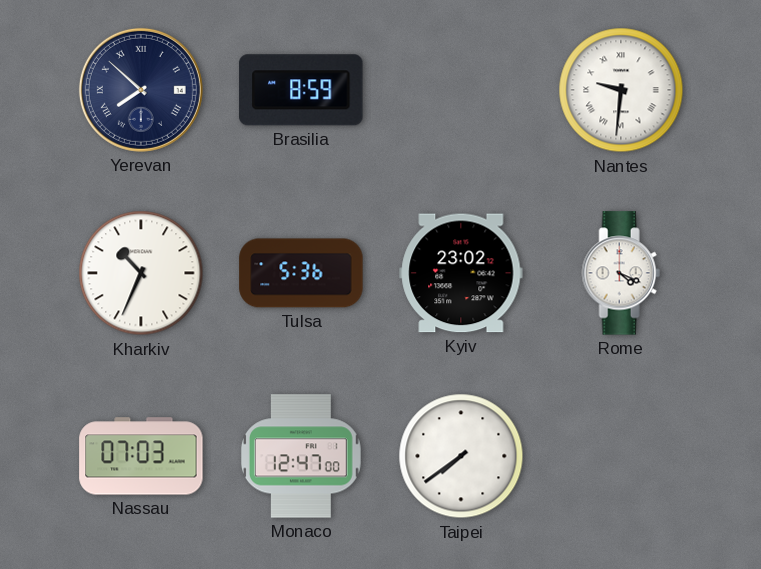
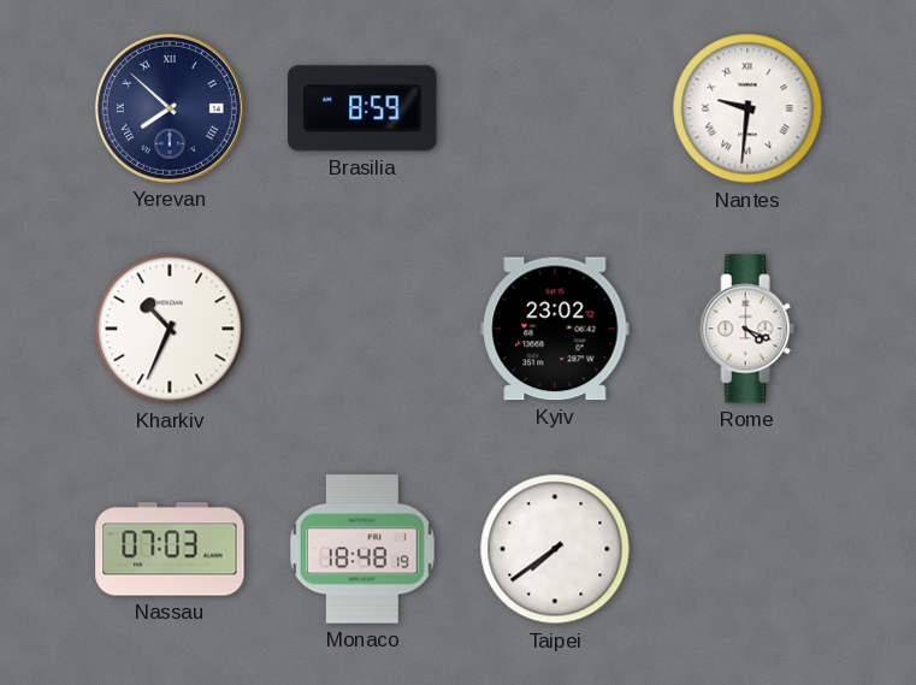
Tulsa: 5:36 -> none (301, 273)
Monaco: 12:47 -> 18:48 (362, 549)
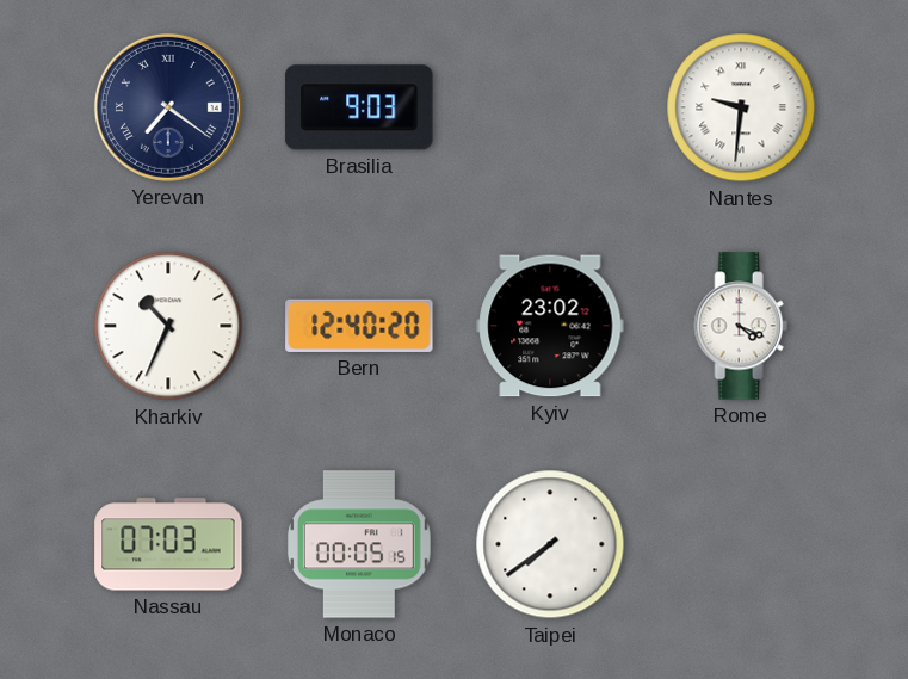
Yerevan: 7:52 -> 7:21 (168, 107)
Brasilia: 8:59 -> 9:03 (359, 107)
Bern: none -> 12:40 (359, 326)
Monaco: 18:48 -> 00:05 (359, 544)
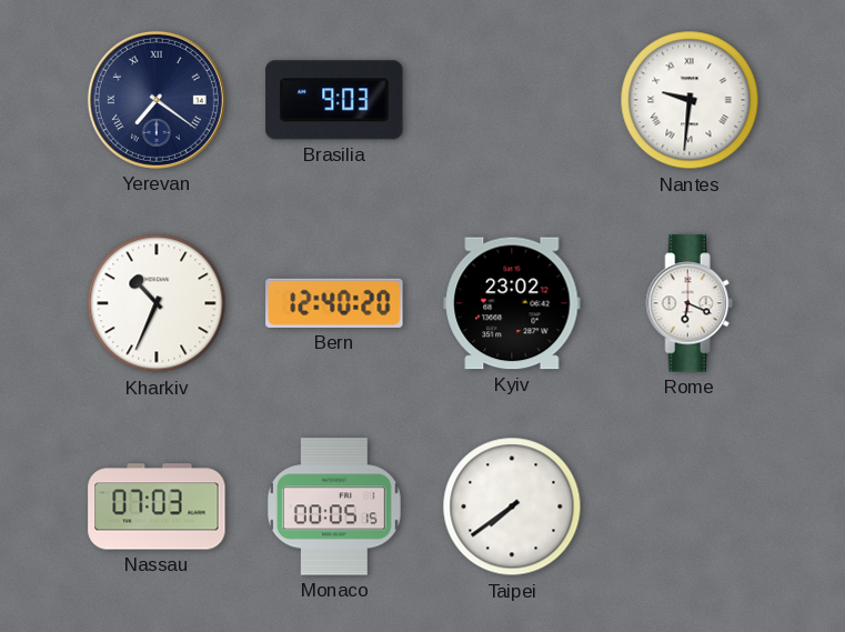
Rome: 4:19 -> 6:19 (690, 303)
